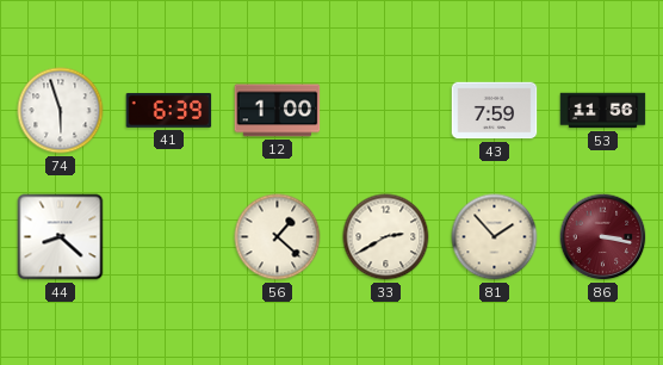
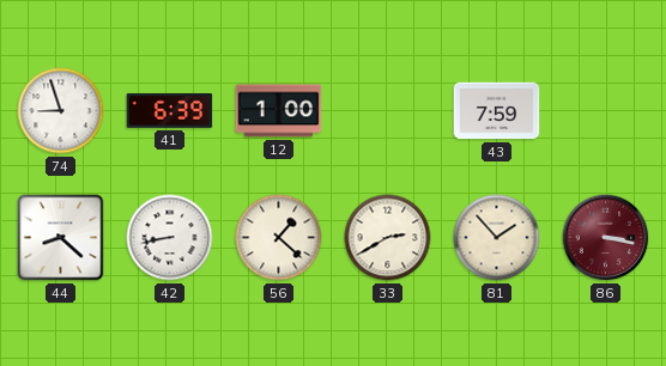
74: 5:57 -> 8:57 (61, 111)
53: 11:56 -> none (603, 111)
42: none -> 8:43 (170, 238)
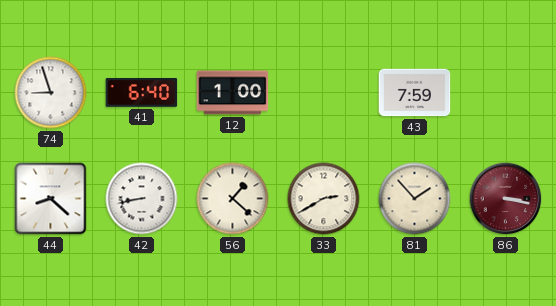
41: 6:39 -> 6:40 (142, 92)
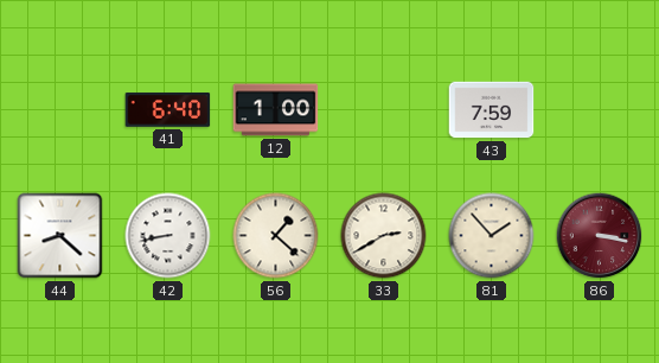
74: 8:57 -> none (51, 93)
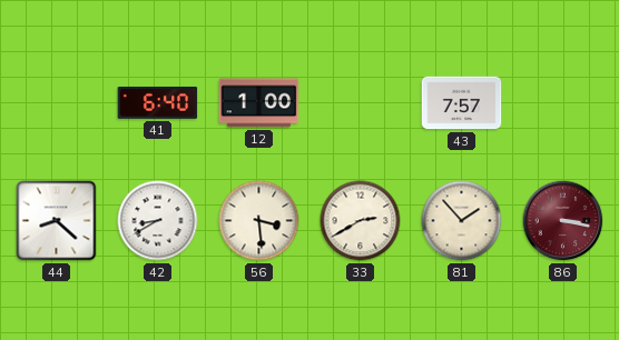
43: 7:59 -> 7:57 (462, 103)
42: 8:43 -> 8:40 (158, 221)
56: 1:22 -> 3:29 (259, 221)
